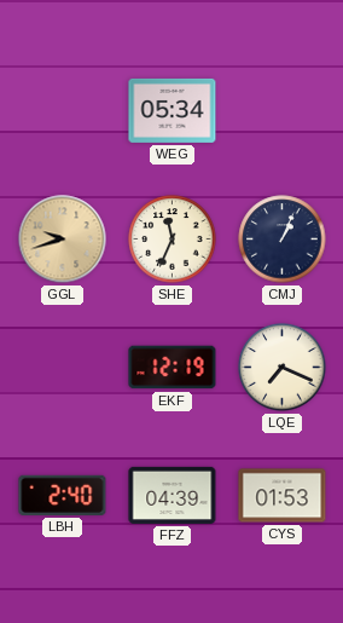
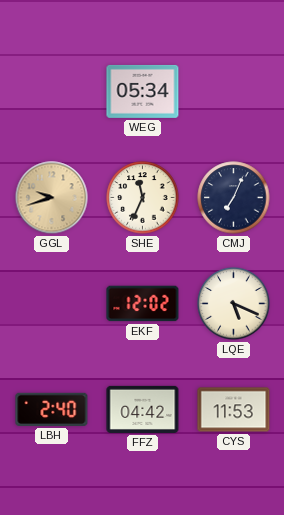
CMJ: 1:04 -> 7:04 (234, 198)
EKF: 12:19 -> 12:02 (143, 304)
LQE: 7:19 -> 5:19 (234, 304)
FFZ: 04:39 -> 04:42 (143, 409)
CYS: 01:53 -> 11:53 (234, 410)
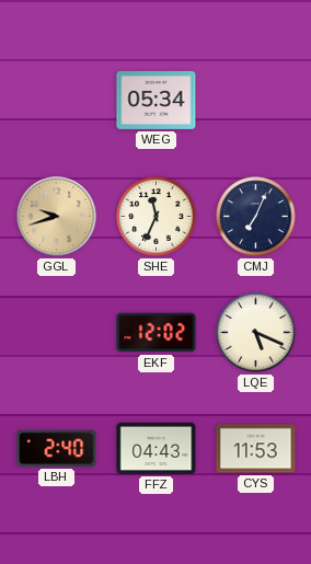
FFZ: 04:42 -> 04:43 (157, 448)
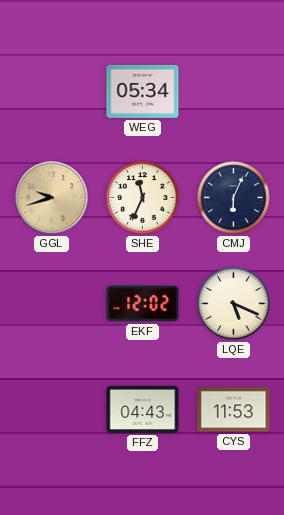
CMJ: 7:04 -> 6:04 (234, 198)
LBH: 2:40 -> none (57, 448)
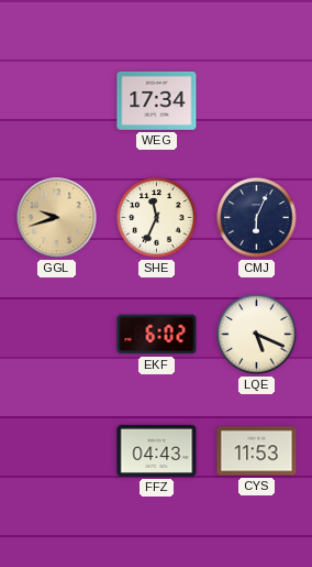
WEG: 05:34 -> 17:34 (157, 100)
EKF: 12:02 -> 6:02 (157, 335)
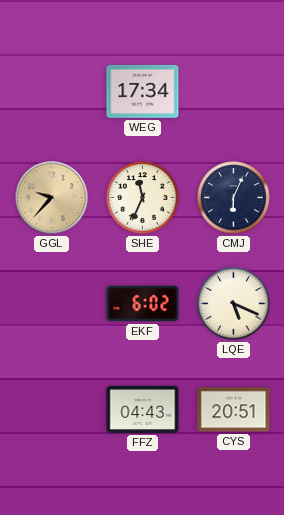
GGL: 9:42 -> 9:37 (52, 198)
CYS: 11:53 -> 20:51 (234, 410)
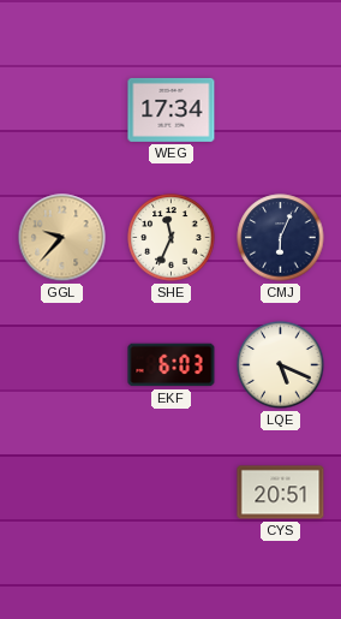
EKF: 6:02 -> 6:03 (172, 365)
FFZ: 04:43 -> none (143, 409)
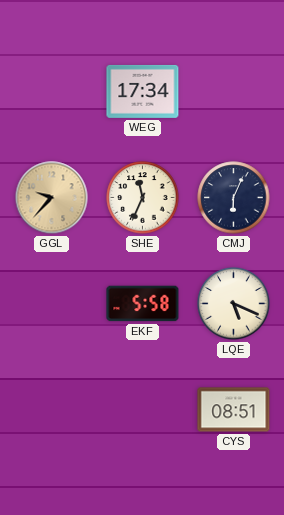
EKF: 6:03 -> 5:58 (143, 304)
CYS: 20:51 -> 08:51 (234, 410)
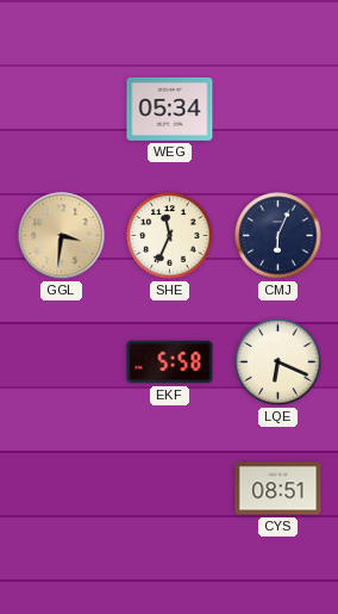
WEG: 17:34 -> 05:34 (170, 108)
GGL: 9:37 -> 3:31 (62, 236)
LQE: 5:19 -> 6:19 (278, 362)
